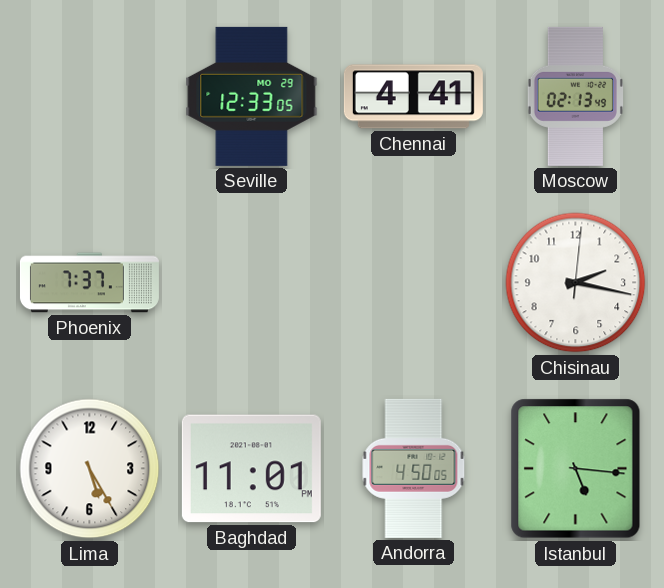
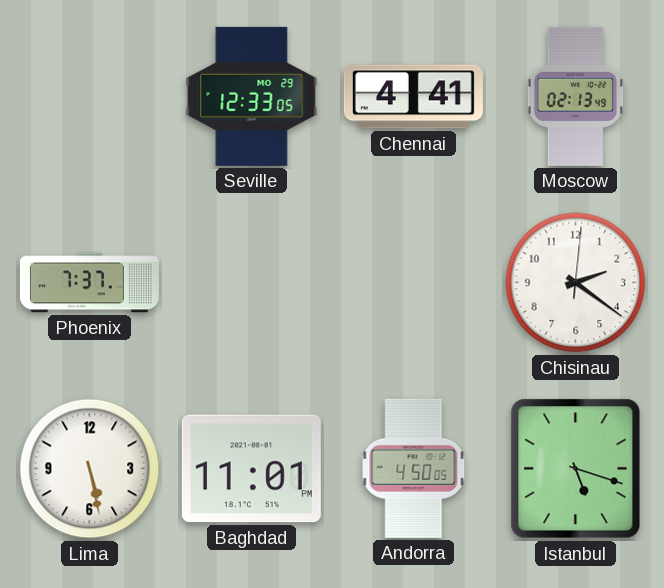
Chisinau: 2:17 -> 2:21 (576, 283)
Lima: 5:25 -> 5:28 (90, 469)
Istanbul: 5:16 -> 5:18 (576, 469)
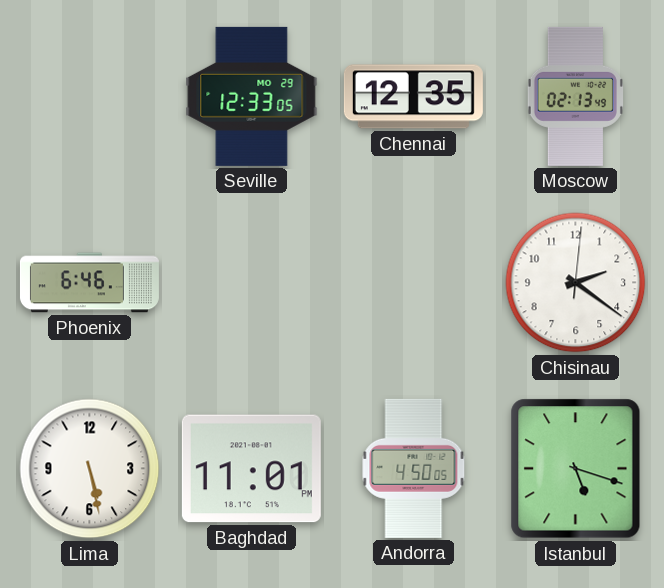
Chennai: 4:41 -> 12:35 (413, 97)
Phoenix: 7:37 -> 6:46 (89, 283)
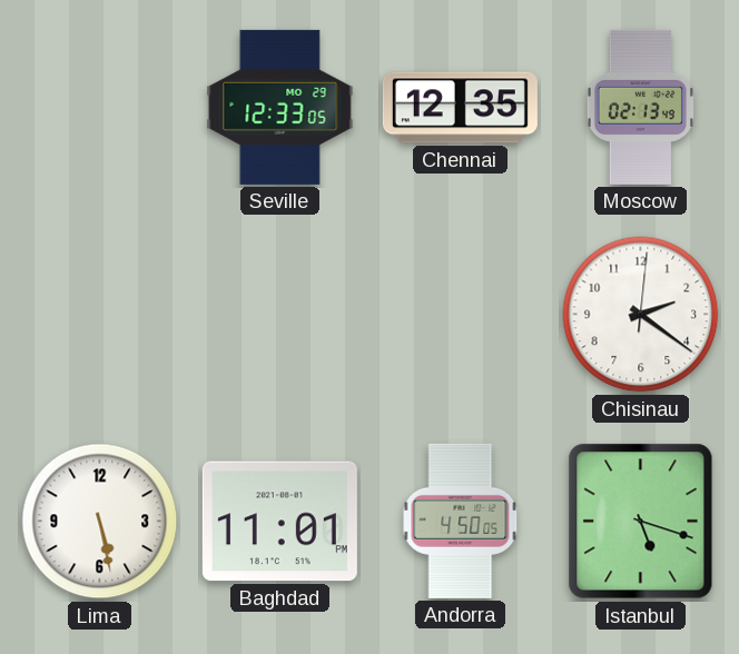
Phoenix: 6:46 -> none (89, 283)
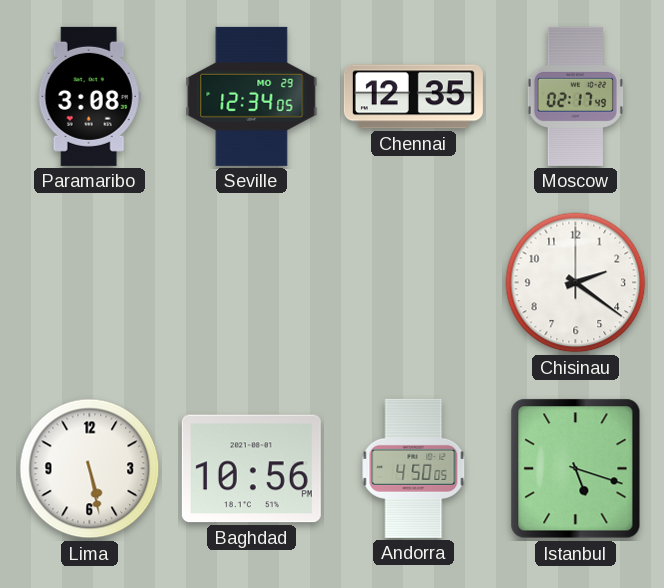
Paramaribo: none -> 3:08 (89, 96)
Seville: 12:33 -> 12:34 (252, 96)
Moscow: 02:13 -> 02:17 (575, 96)
Chisinau: 2:21:01 -> 2:21:00 (576, 283)
Baghdad: 11:01 -> 10:56 (251, 469)
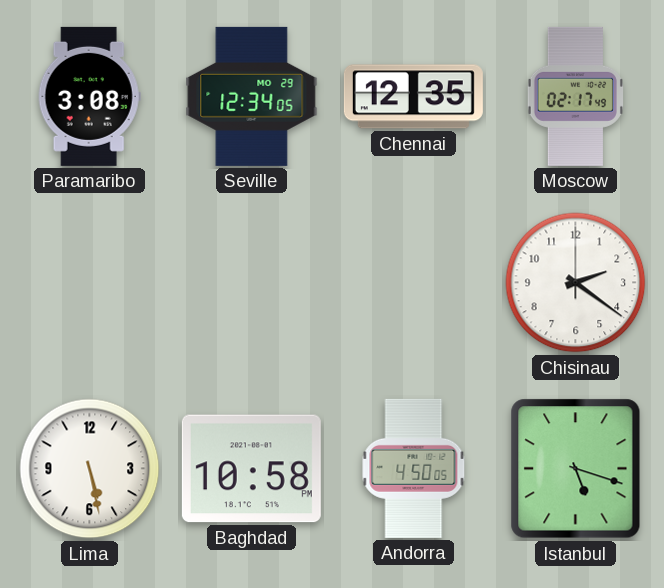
Baghdad: 10:56 -> 10:58 (251, 469)
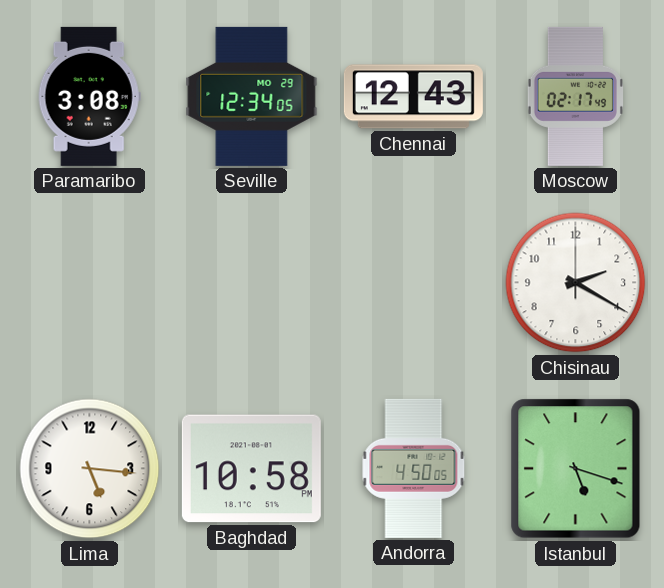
Chennai: 12:35 -> 12:43 (413, 97)
Chisinau: 2:21 -> 2:20 (576, 283)
Lima: 5:28 -> 5:16 (90, 469)
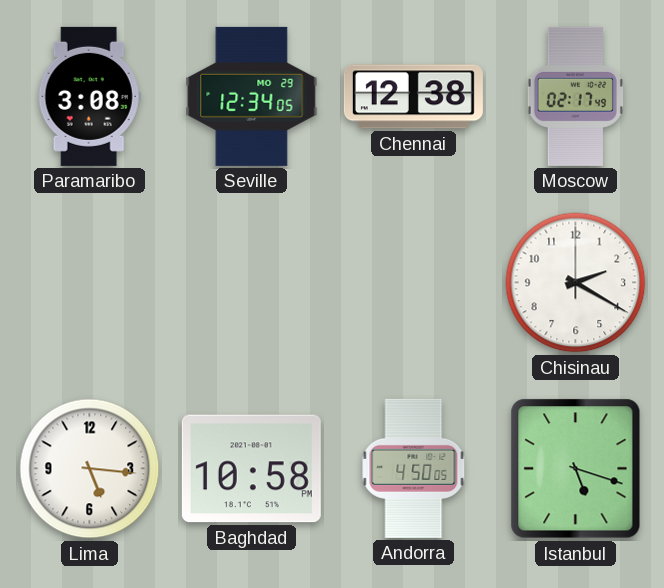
Chennai: 12:43 -> 12:38 (413, 97)
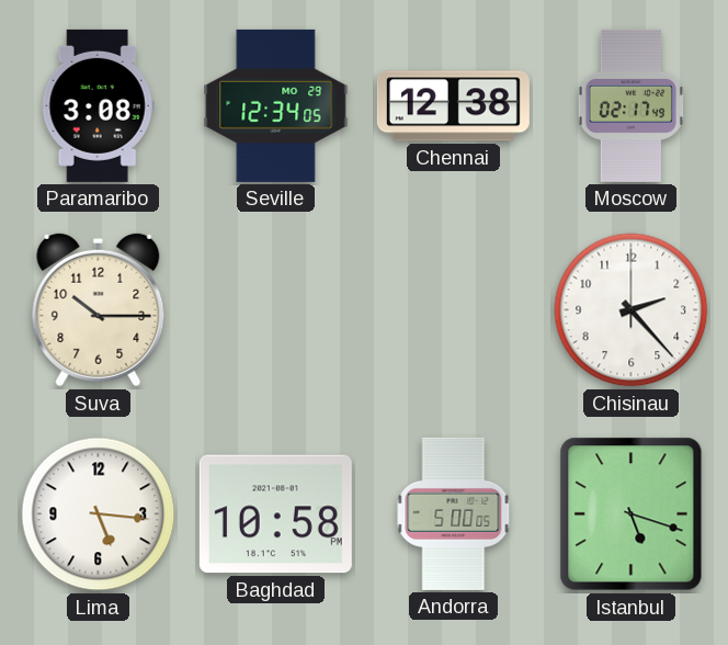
Suva: none -> 10:15 (99, 310)
Chisinau: 2:20 -> 2:23 (632, 310)
Andorra: 4:50 -> 5:00 (454, 513)
